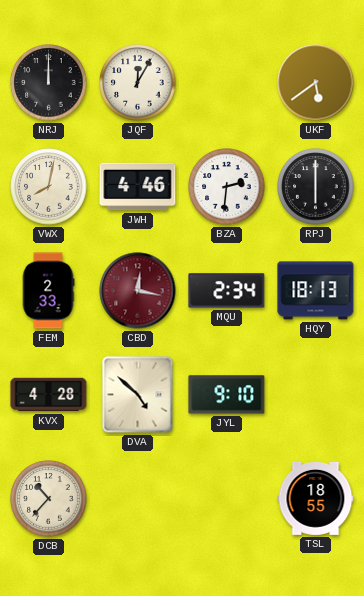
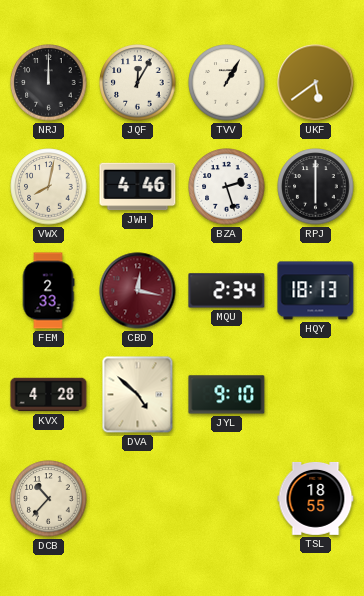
TVV: none -> 1:05 (227, 83)
BZA: 2:31 -> 2:27 (227, 187)
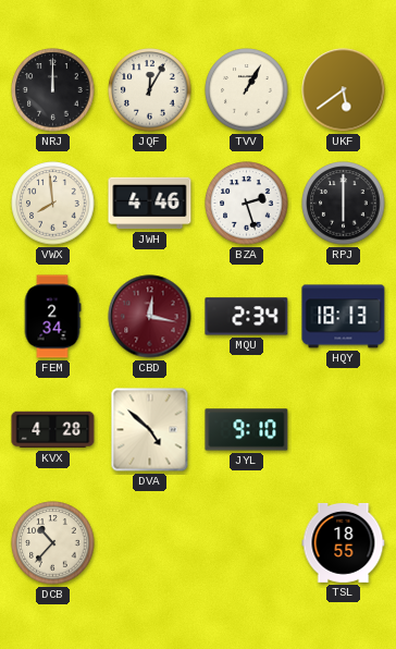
VWX: 8:02 -> 7:59 (53, 204)
FEM: 2:33 -> 2:34 (52, 317)
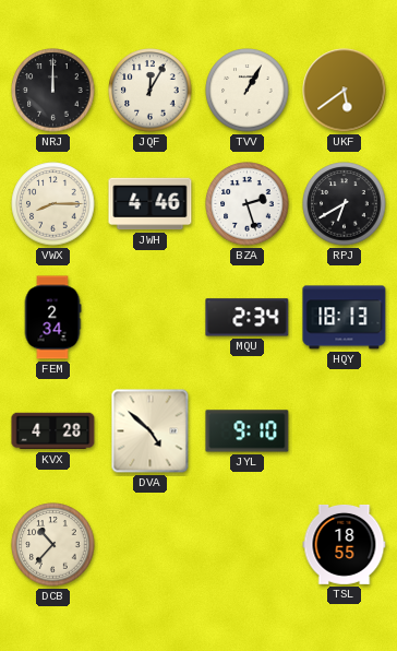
VWX: 7:59 -> 8:15 (53, 204)
RPJ: 6:00 -> 6:40 (345, 204)
CBD: 12:17 -> none (150, 317)
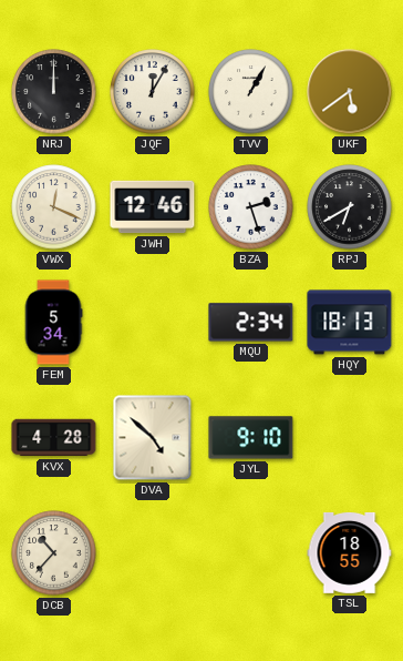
VWX: 8:15 -> 12:19 (54, 207)
JWH: 4:46 -> 12:46 (153, 207)
FEM: 2:34 -> 5:34 (53, 323)
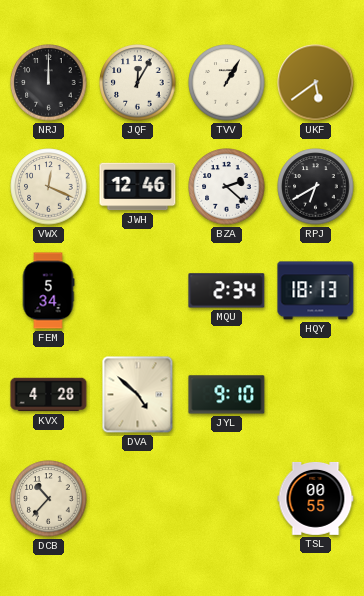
BZA: 2:27 -> 2:22 (227, 187)
TSL: 18:55 -> 00:55 (316, 498)
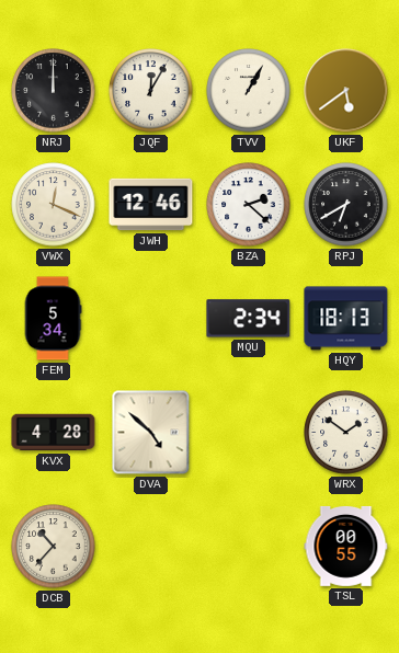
JYL: 9:10 -> none (227, 395)
WRX: none -> 1:51 (346, 433)
